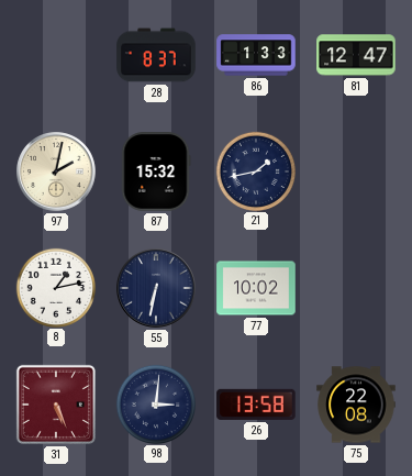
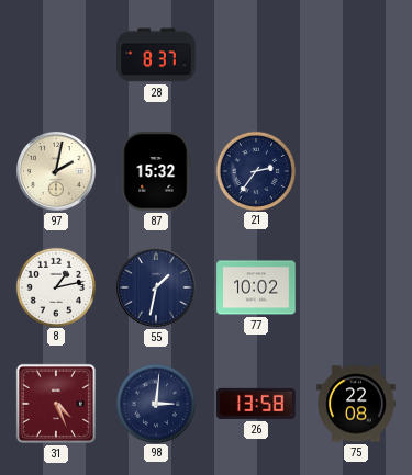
86: 1:33 -> none (256, 55)
81: 12:47 -> none (356, 55)
21: 1:43 -> 2:36 (255, 170)
55: 6:32 -> 1:32 (156, 287)
31: 5:26 -> 4:26 (56, 404)
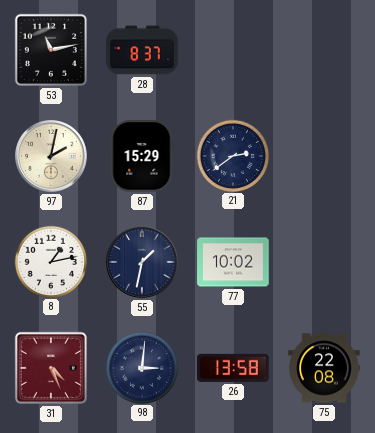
53: none -> 11:13 (51, 50)
87: 15:32 -> 15:29 (142, 156)
21: 2:36 -> 2:39 (232, 155)
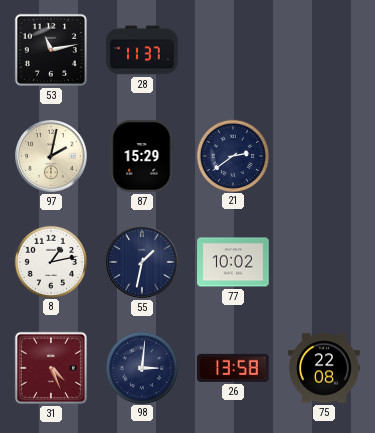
28: 8:37 -> 11:37 (142, 50)
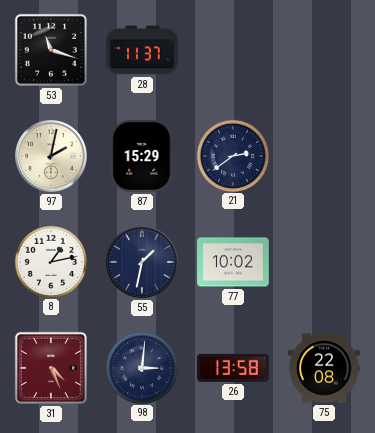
53: 11:13 -> 11:18 (51, 50)
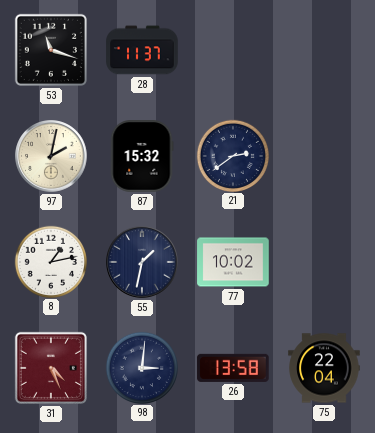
87: 15:29 -> 15:32 (142, 156)
75: 22:08 -> 22:04 (324, 368)
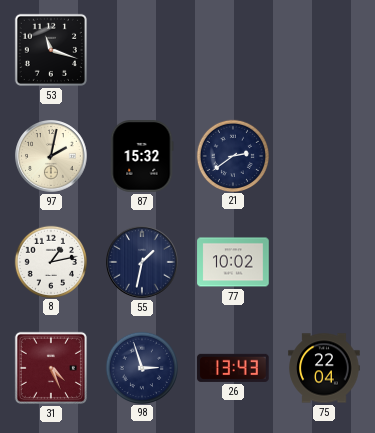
28: 11:37 -> none (142, 50)
98: 3:01 -> 2:57 (141, 367)
26: 13:58 -> 13:43 (233, 368)
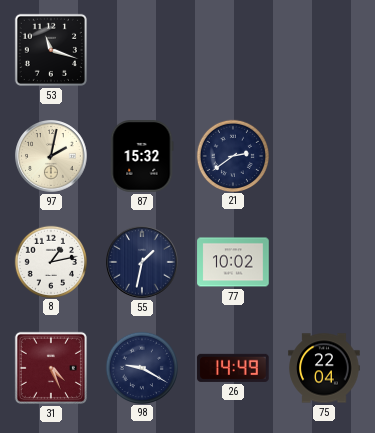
98: 2:57 -> 9:20 (141, 367)
26: 13:43 -> 14:49 (233, 368)
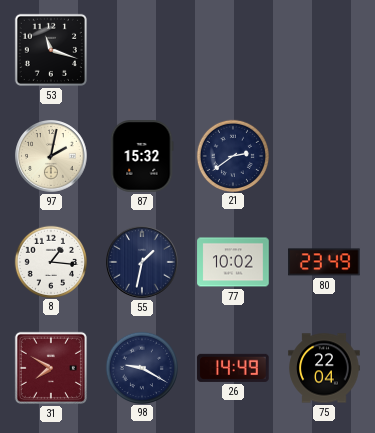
8: 1:13 -> 1:16 (50, 261)
80: none -> 23:49 (324, 262)
31: 4:26 -> 7:50 (51, 368)
